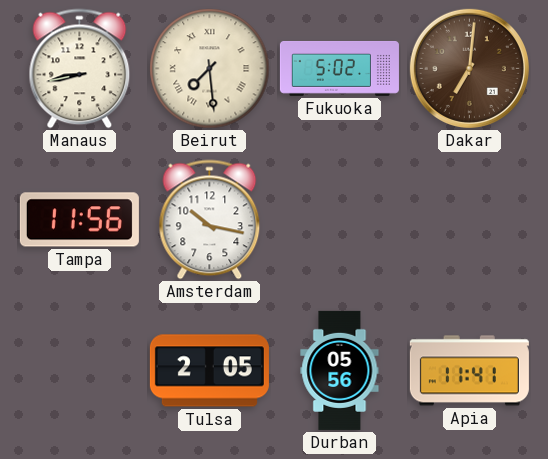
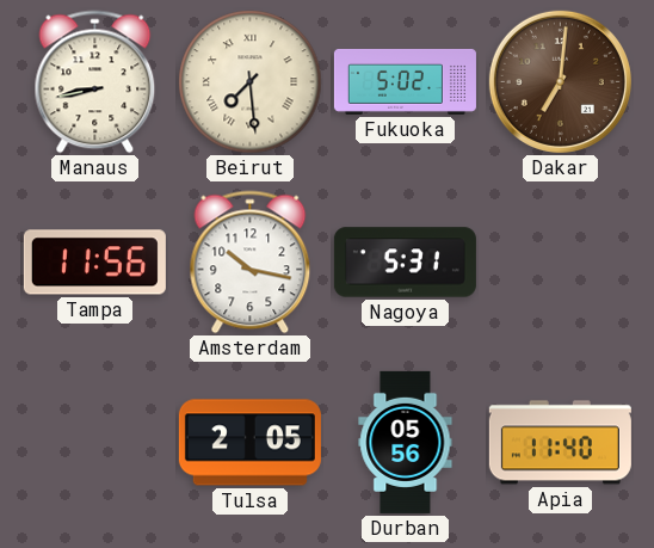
Nagoya: none -> 5:31 (405, 263)
Apia: 11:41 -> 11:40 (560, 443)
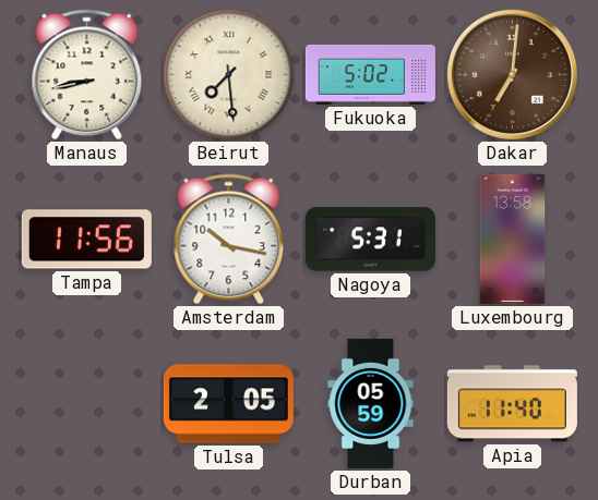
Luxembourg: none -> 13:58 (513, 239)
Durban: 05:56 -> 05:59 (371, 403)
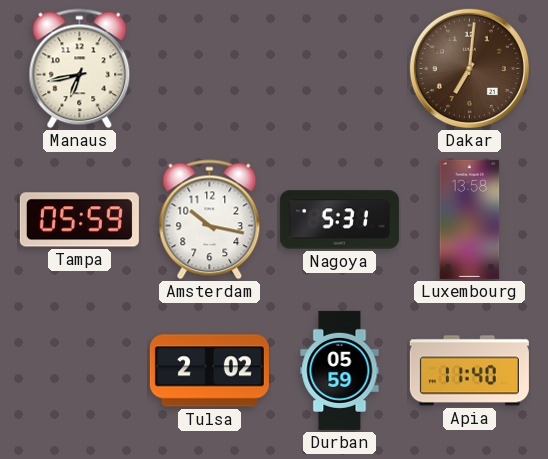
Manaus: 8:43 -> 6:43 (80, 69)
Beirut: 7:29 -> none (229, 75)
Fukuoka: 5:02 -> none (370, 74)
Tampa: 11:56 -> 05:59 (79, 220)
Tulsa: 2:05 -> 2:02 (209, 371)
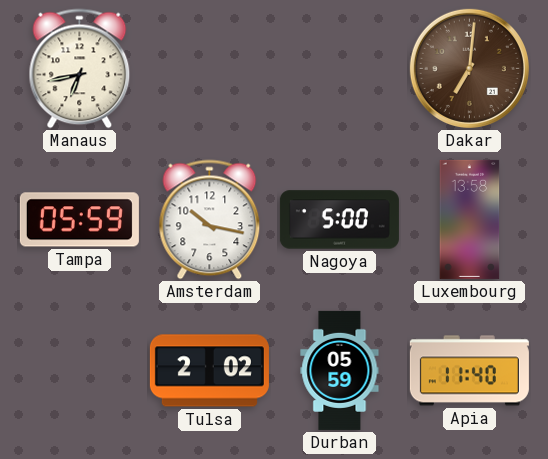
Nagoya: 5:31 -> 5:00 (339, 220)
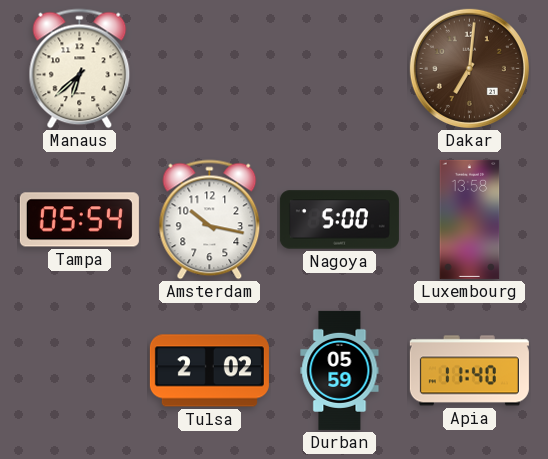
Manaus: 6:43 -> 6:38 (80, 69)
Tampa: 05:59 -> 05:54 (79, 220)
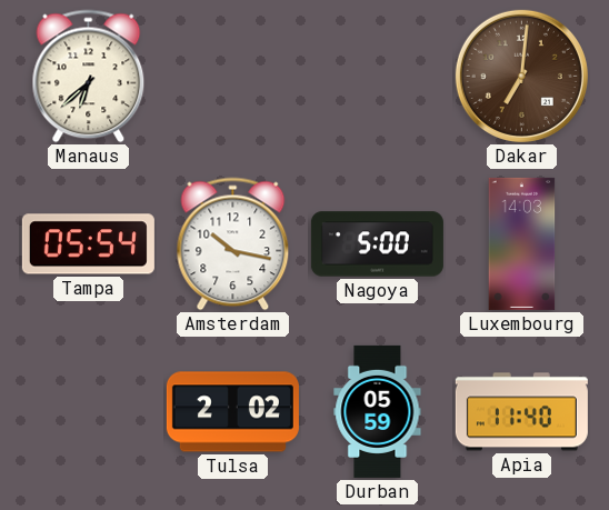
Luxembourg: 13:58 -> 14:03 (522, 243)
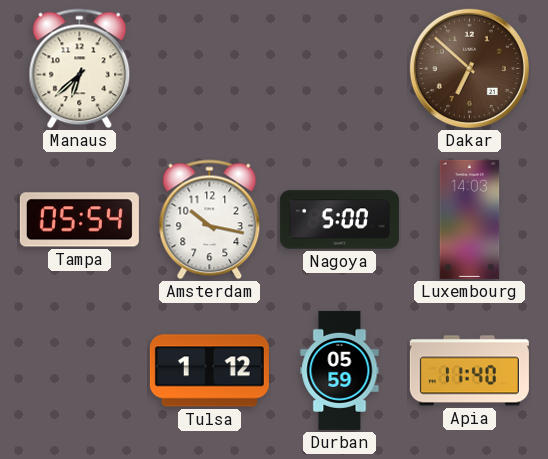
Dakar: 7:01 -> 6:52 (469, 68)
Tulsa: 2:02 -> 1:12 (209, 371)
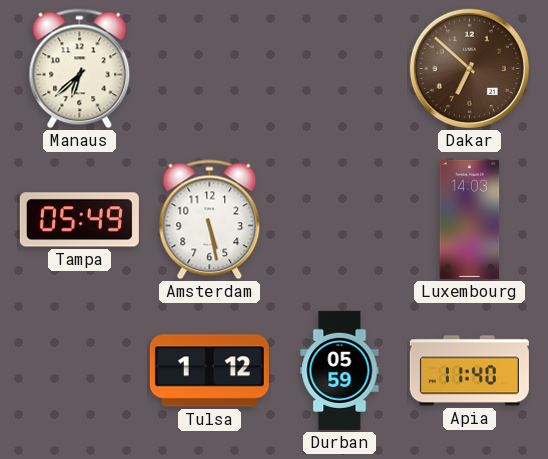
Tampa: 05:54 -> 05:49 (79, 220)
Amsterdam: 10:17 -> 5:28 (210, 220)
Nagoya: 5:00 -> none (339, 220)
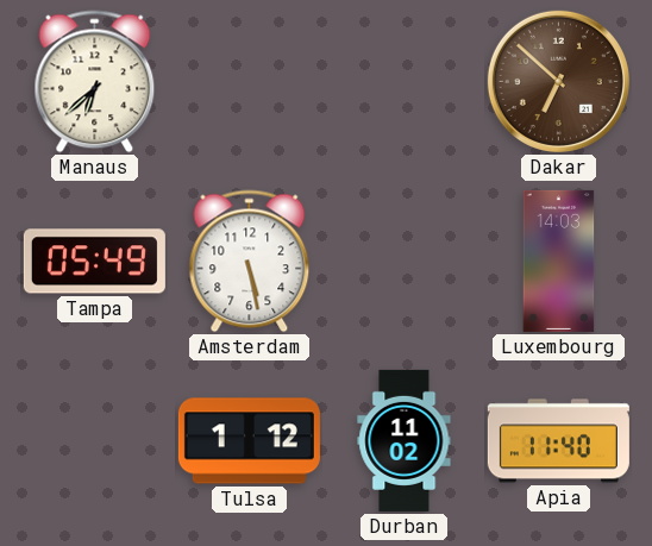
Durban: 05:59 -> 11:02 (405, 440)
